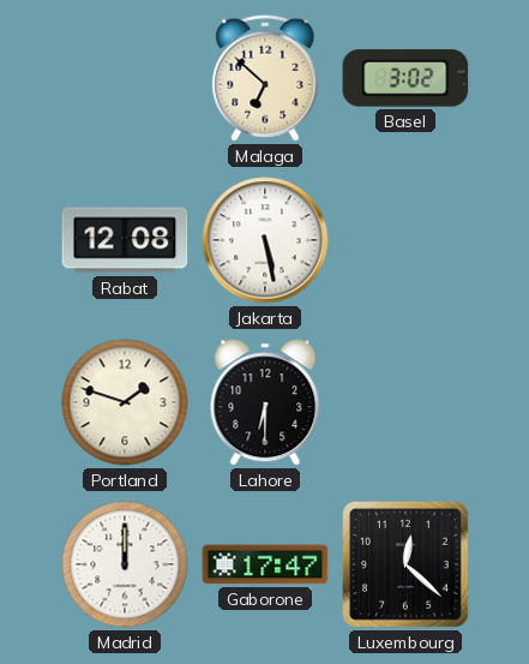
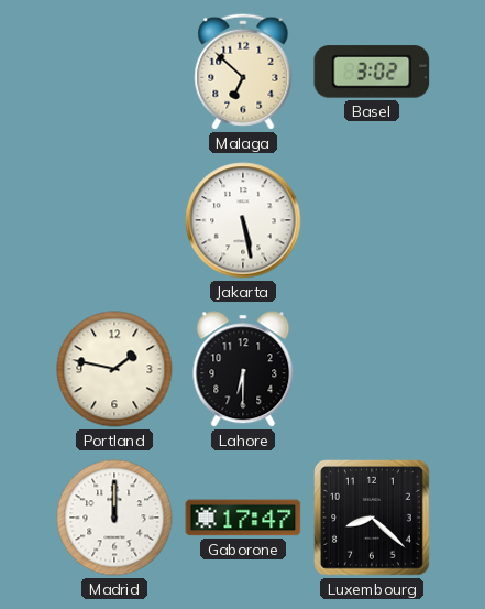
Rabat: 12:08 -> none (125, 240)
Portland: 1:48 -> 1:47 (114, 369)
Luxembourg: 12:22 -> 8:22 (373, 519)
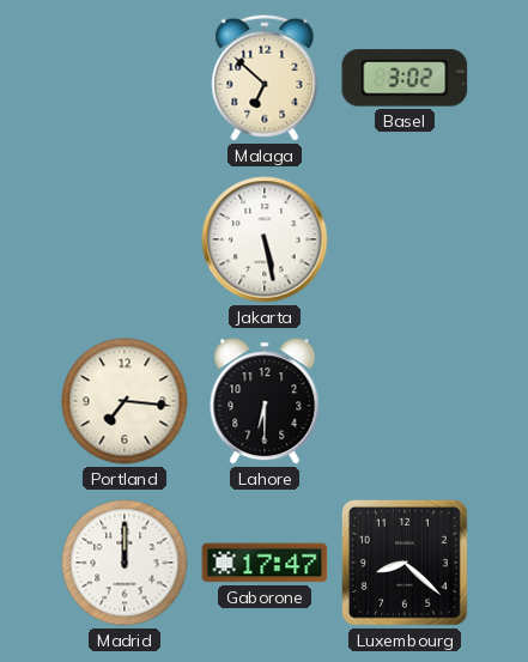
Portland: 1:47 -> 7:16 (125, 401)
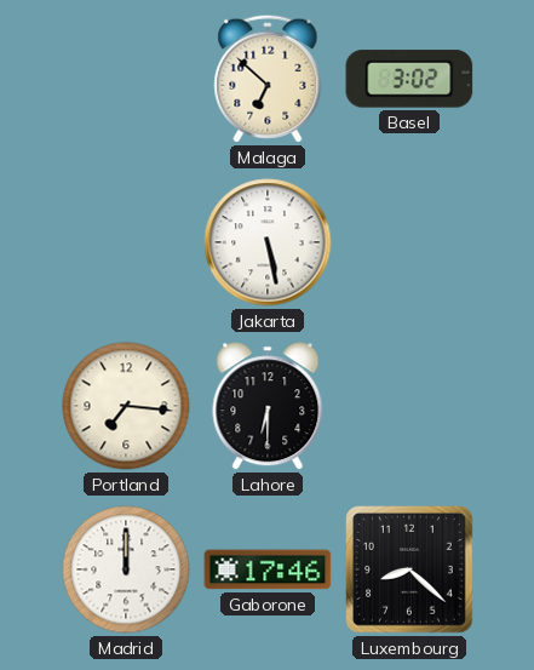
Gaborone: 17:47 -> 17:46 (268, 569)
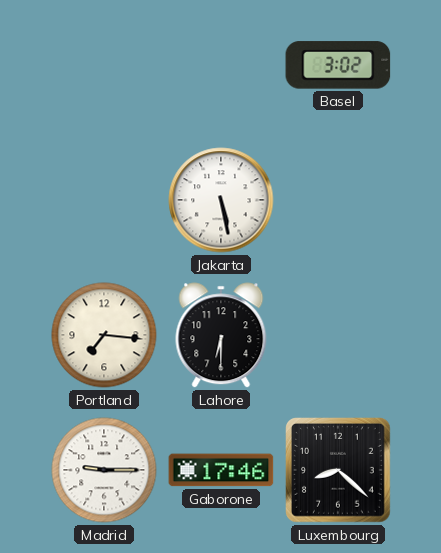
Malaga: 6:52 -> none (268, 79)
Madrid: 12:00 -> 9:15 (104, 470)
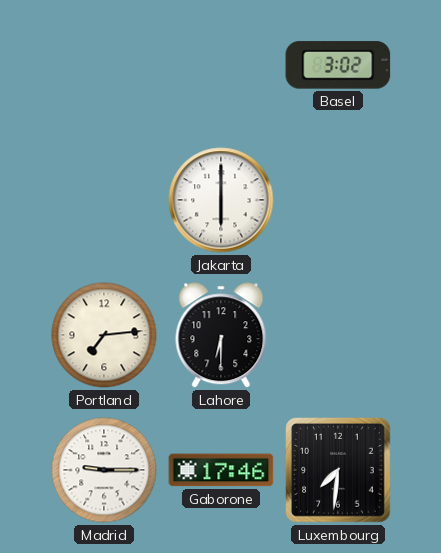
Jakarta: 5:28 -> 6:00 (221, 200)
Portland: 7:16 -> 7:14 (104, 335)
Luxembourg: 8:22 -> 7:31 (339, 471)
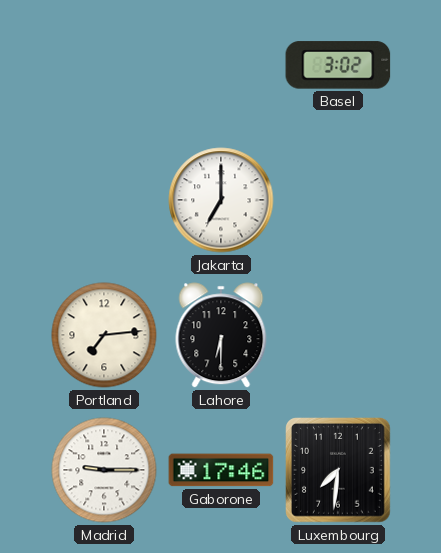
Jakarta: 6:00 -> 7:00 (221, 200)
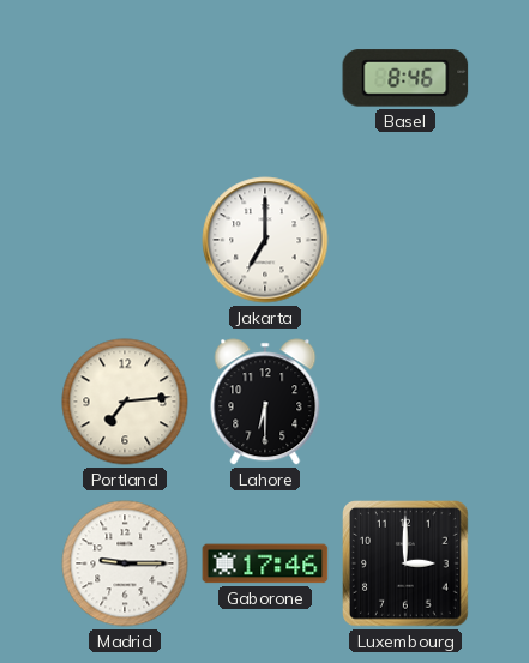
Basel: 3:02 -> 8:46 (405, 78)
Luxembourg: 7:31 -> 3:00 (407, 565)
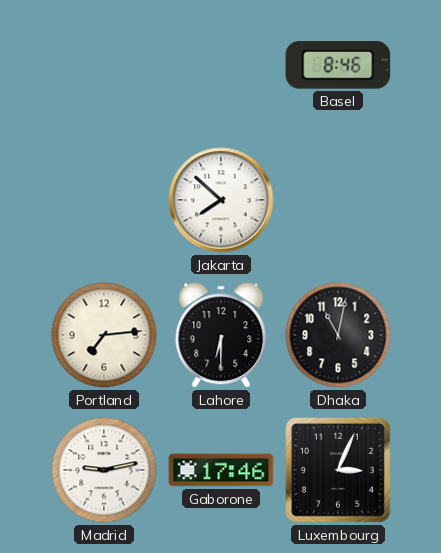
Jakarta: 7:00 -> 7:52 (221, 200)
Dhaka: none -> 11:02 (338, 335)
Madrid: 9:15 -> 9:13 (104, 470)
Luxembourg: 3:00 -> 3:04 (339, 471)
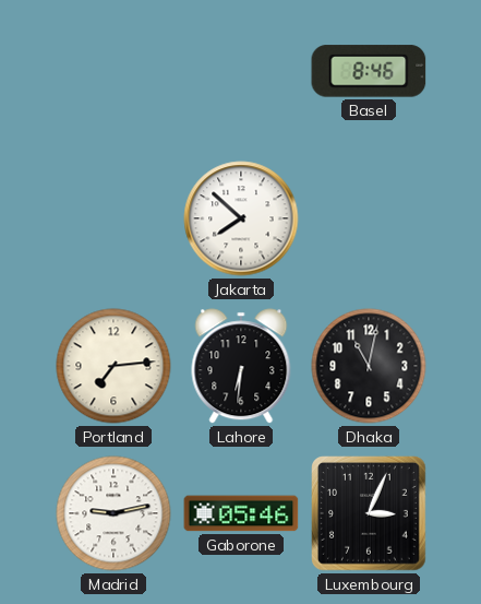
Lahore: 6:30 -> 6:31 (241, 366)
Gaborone: 17:46 -> 05:46 (241, 513)
